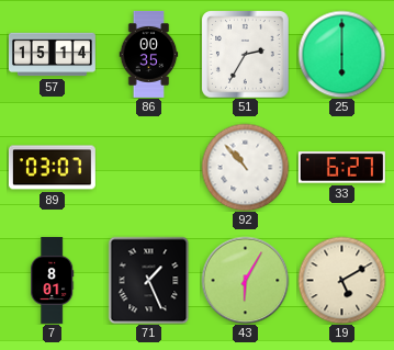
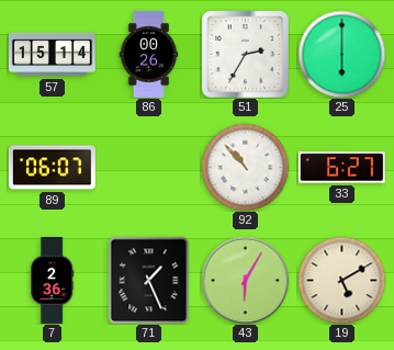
86: 00:35 -> 00:26 (149, 54)
89: 03:07 -> 06:07 (52, 168)
7: 8:01 -> 2:36 (53, 281)
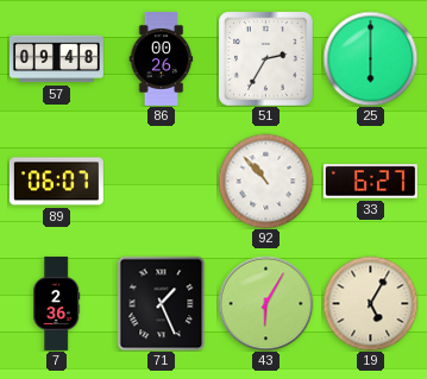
57: 15:14 -> 09:48 (56, 59)
19: 5:10 -> 5:05 (370, 303)
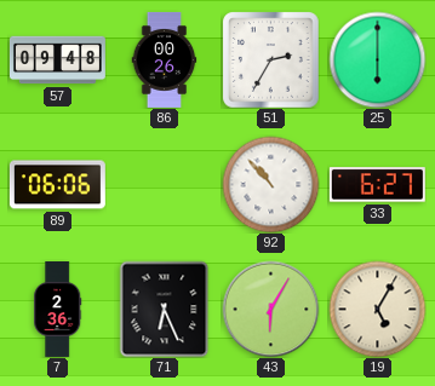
89: 06:07 -> 06:06 (57, 185)
71: 1:26 -> 6:26 (165, 309)
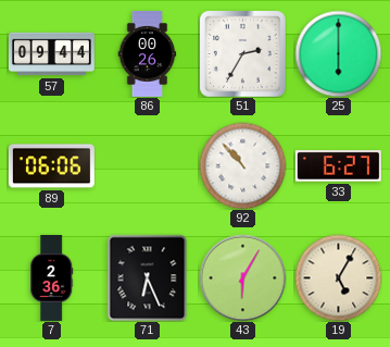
57: 09:48 -> 09:44 (51, 54)
